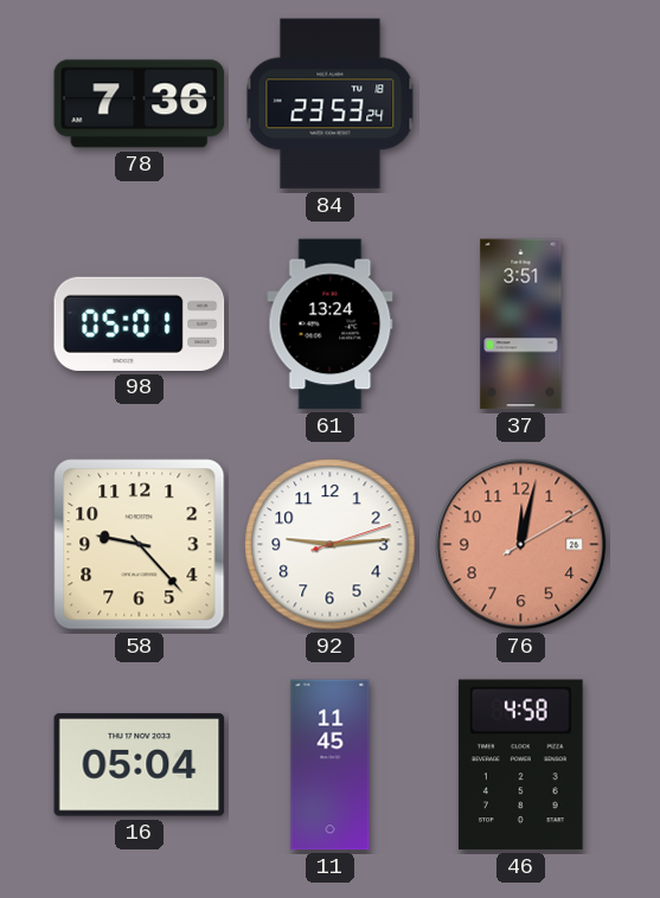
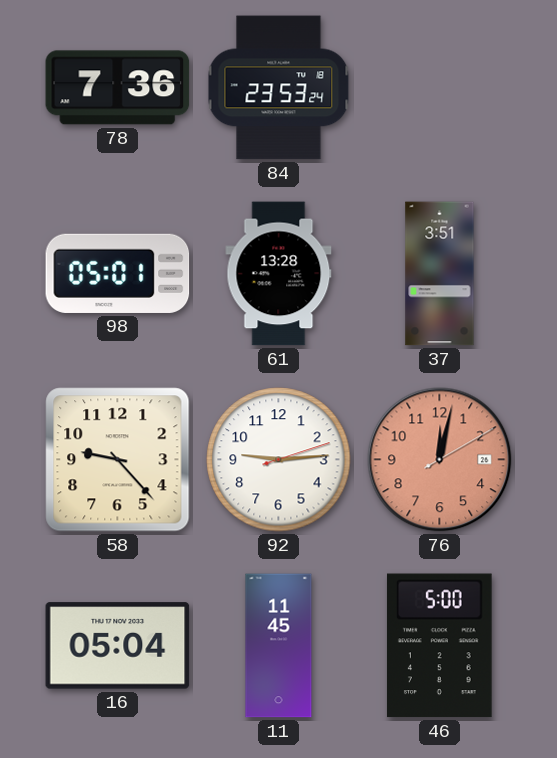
61: 13:24 -> 13:28 (279, 274)
46: 4:58 -> 5:00 (439, 646)
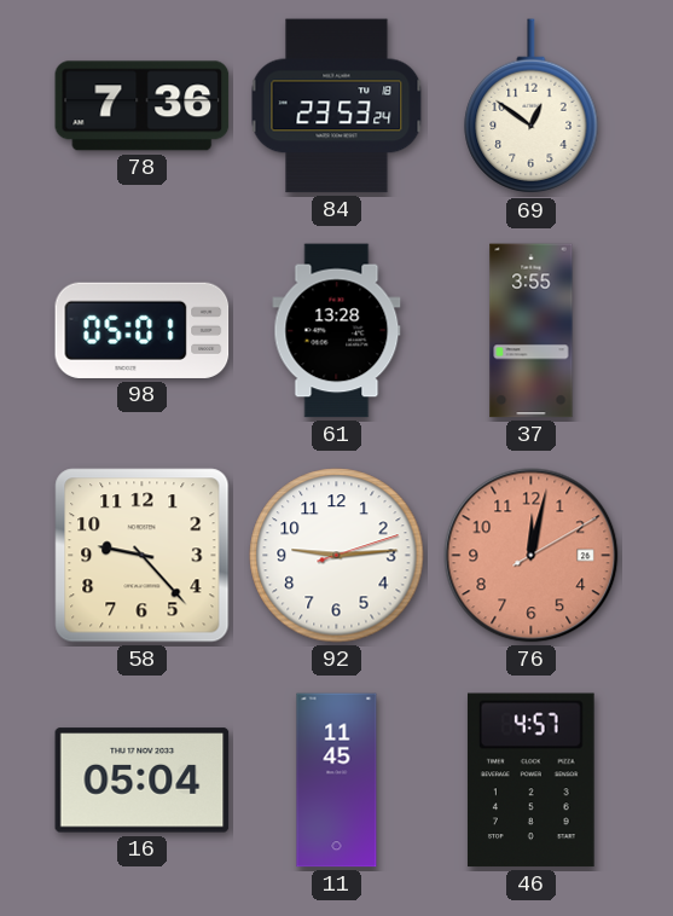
69: none -> 12:51 (532, 106)
37: 3:51 -> 3:55 (532, 331)
46: 5:00 -> 4:57 (530, 781)
